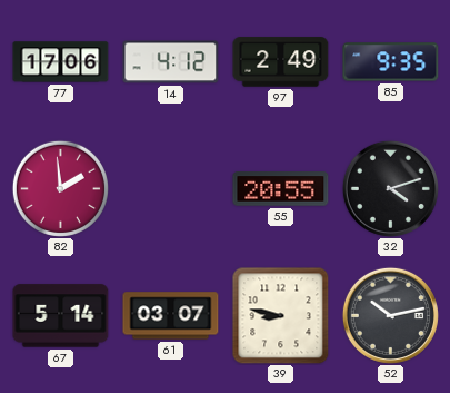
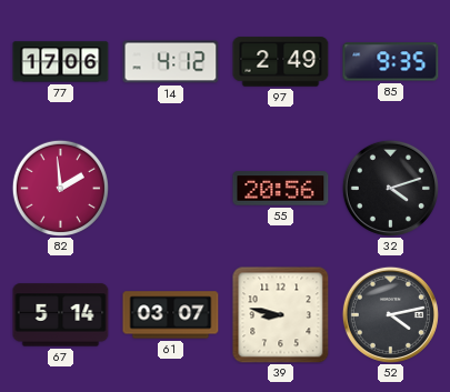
55: 20:55 -> 20:56 (281, 189)
52: 10:13 -> 4:13 (390, 314)
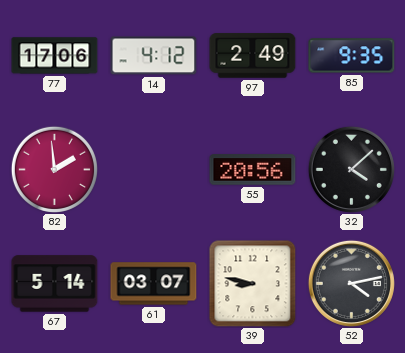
32: 4:12 -> 4:08 (351, 169)
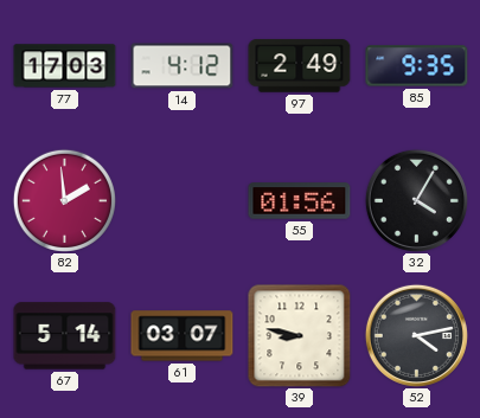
77: 17:06 -> 17:03 (65, 66)
55: 20:56 -> 01:56 (300, 201)
32: 4:08 -> 4:05 (416, 200)
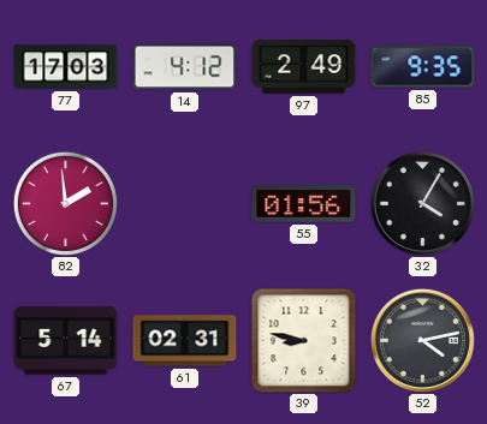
61: 03:07 -> 02:31 (185, 341)
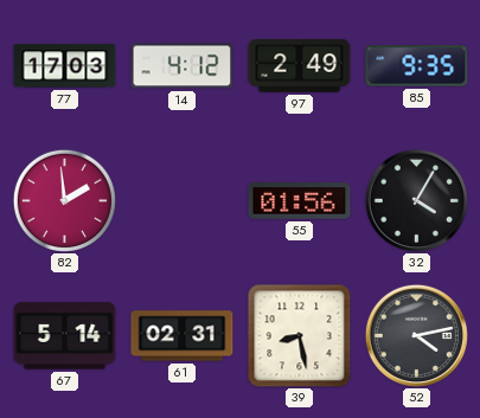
39: 8:47 -> 8:28 (300, 336)
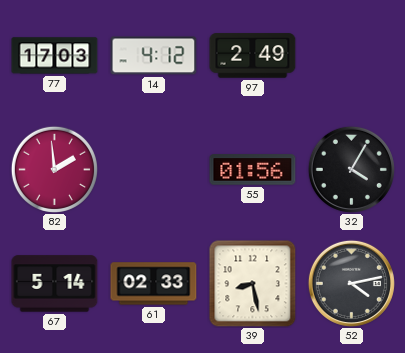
85: 9:35 -> none (417, 66)
61: 02:31 -> 02:33 (154, 284)
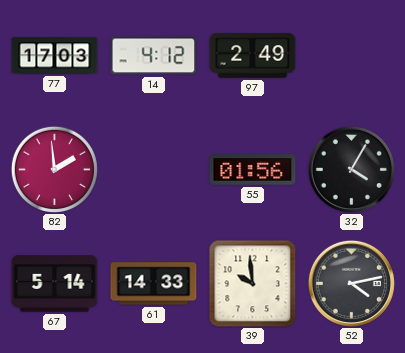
61: 02:33 -> 14:33 (154, 284)
39: 8:28 -> 9:59 (253, 284)
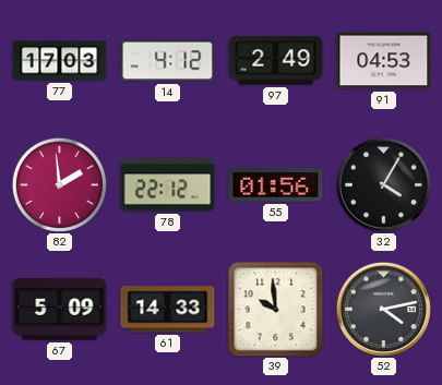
91: none -> 04:53 (384, 61)
78: none -> 22:12 (168, 185)
67: 5:14 -> 5:09 (60, 310)
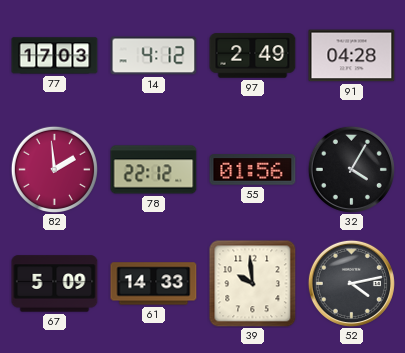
91: 04:53 -> 04:28 (352, 56)
